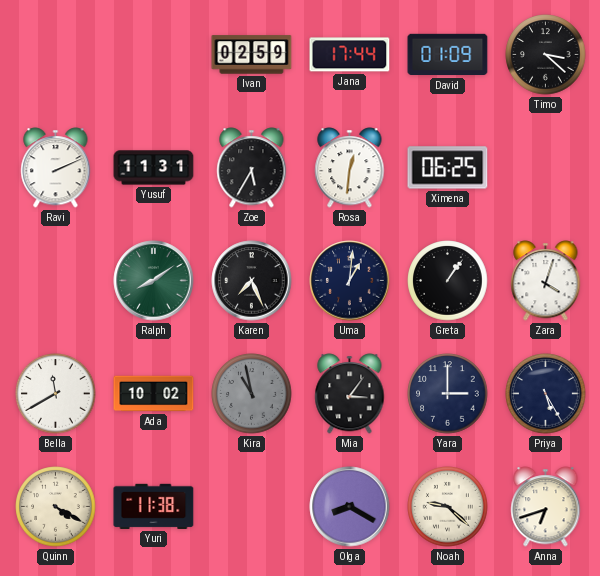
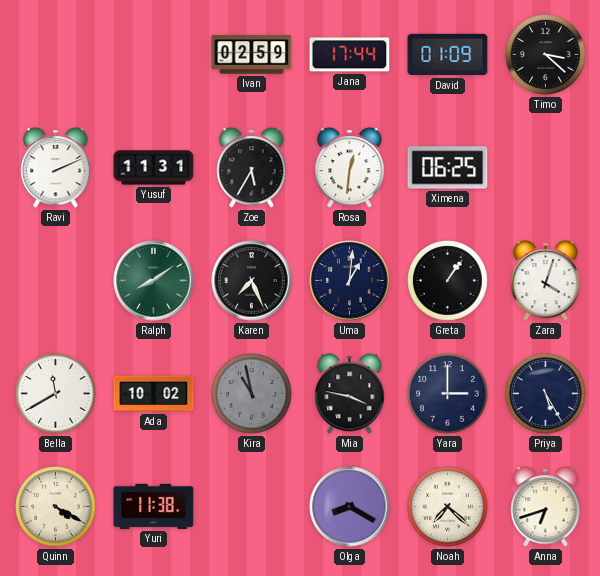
Mia: 3:06 -> 3:47 (350, 394)
Noah: 9:22 -> 7:22 (448, 507)
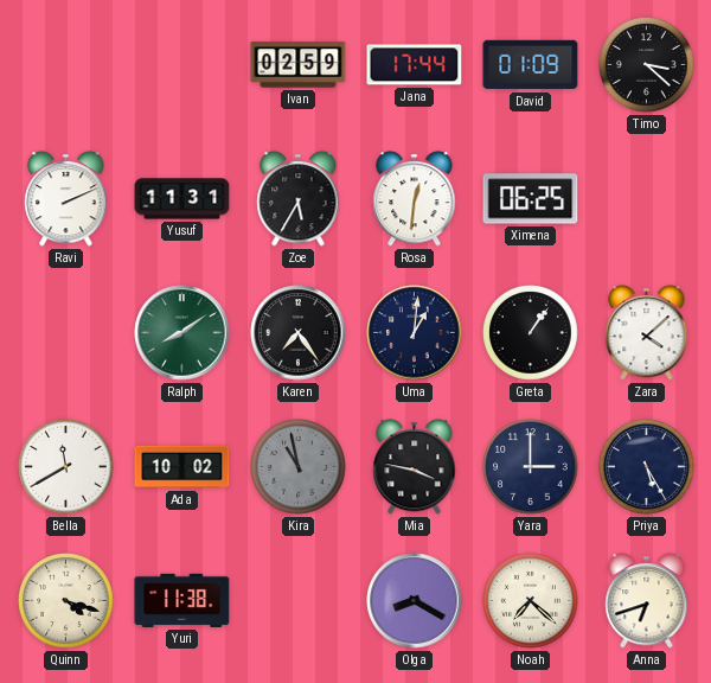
Karen: 7:26 -> 7:24 (299, 333)
Zara: 4:03 -> 4:08 (647, 333)
Quinn: 4:20 -> 4:18 (66, 601)
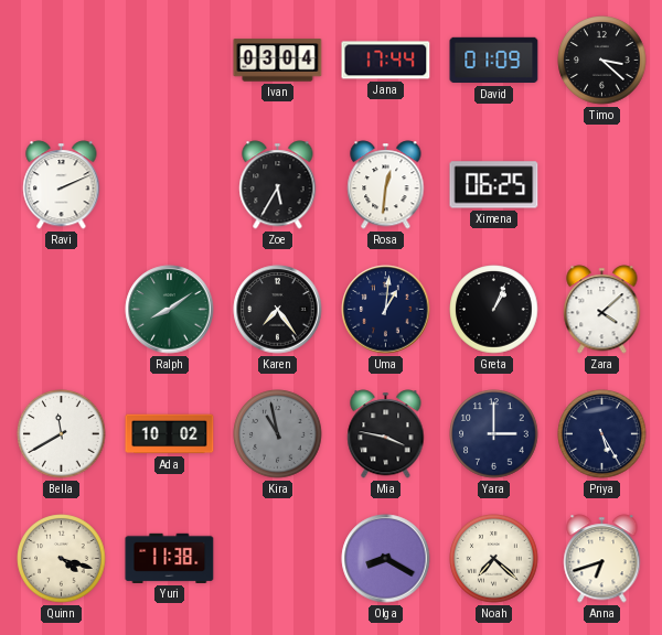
Ivan: 02:59 -> 03:04 (278, 61)
Yusuf: 11:31 -> none (182, 199)
Greta: 1:06 -> 1:04 (494, 310)
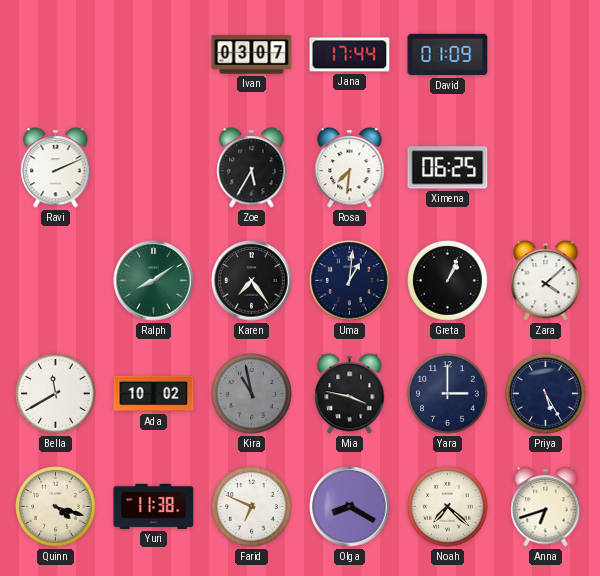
Ivan: 03:04 -> 03:07 (252, 55)
Timo: 3:22 -> none (602, 61)
Rosa: 12:31 -> 7:31 (350, 168)
Farid: none -> 6:49 (252, 507)
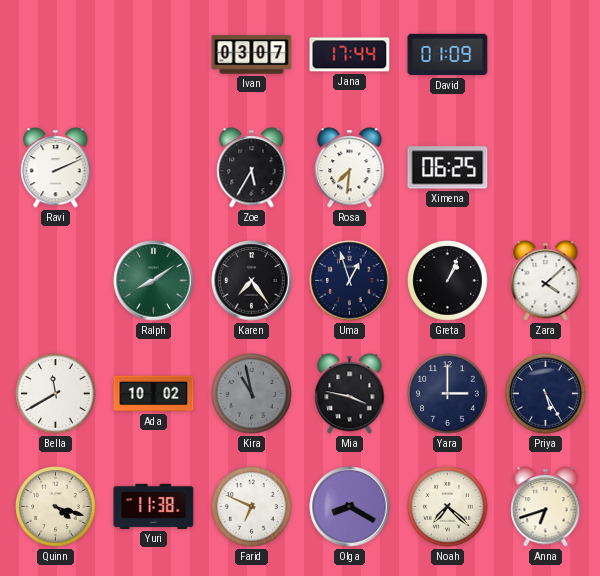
Uma: 1:01 -> 12:57 (350, 281)
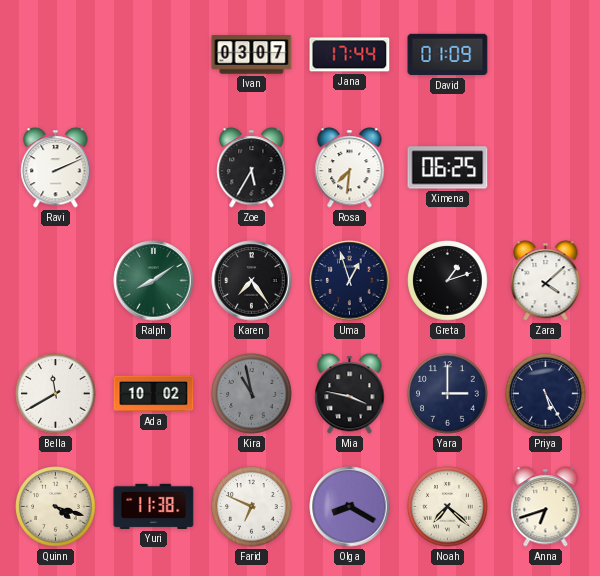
Greta: 1:04 -> 1:12 (448, 281)
